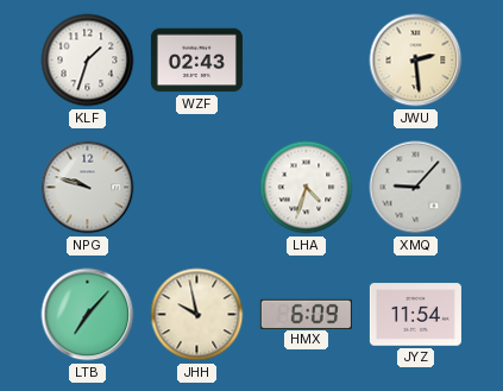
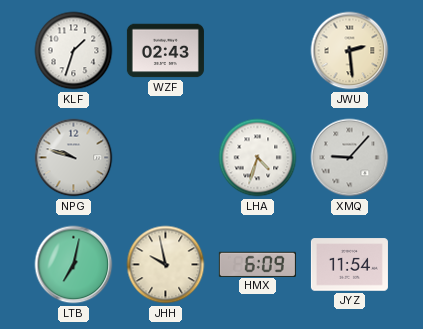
LTB: 7:07 -> 7:02 (74, 265)
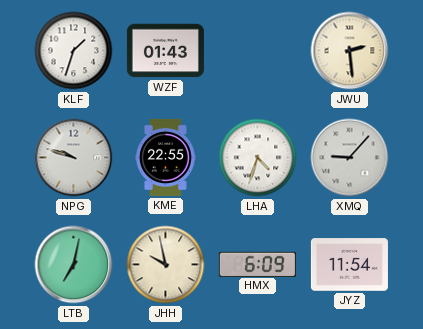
WZF: 02:43 -> 01:43 (165, 51)
KME: none -> 22:55 (166, 157)
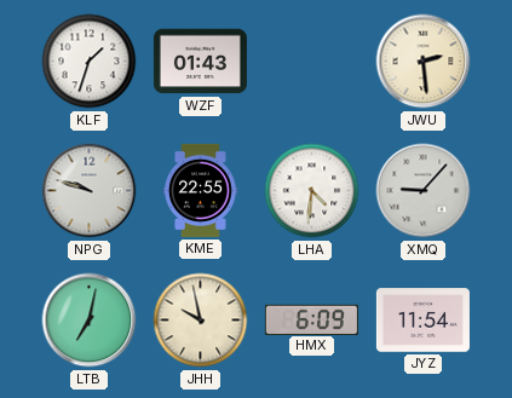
LHA: 4:33 -> 4:31 (312, 191)
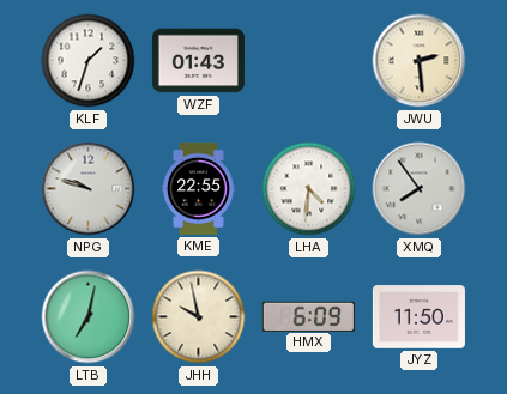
XMQ: 9:07 -> 7:54 (420, 189)
JYZ: 11:54 -> 11:50 (418, 317)
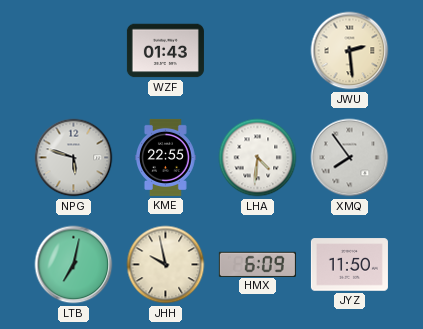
KLF: 1:33 -> none (89, 61)
NPG: 9:48 -> 5:48 (74, 158)
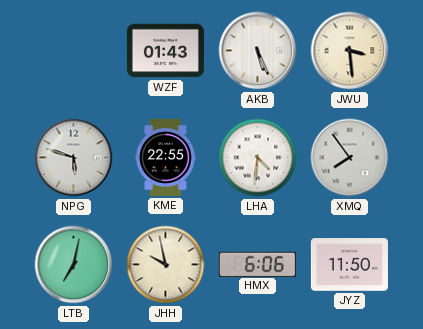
AKB: none -> 5:26 (258, 51)
JWU: 2:29 -> 3:29 (350, 51)
HMX: 6:09 -> 6:06 (257, 264)
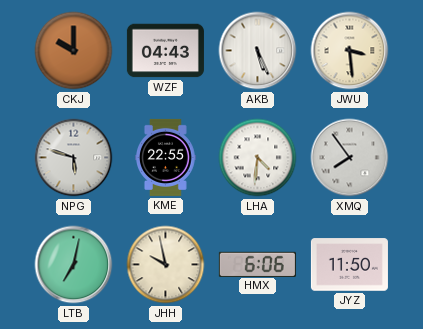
CKJ: none -> 10:00 (74, 51)
WZF: 01:43 -> 04:43 (165, 51)
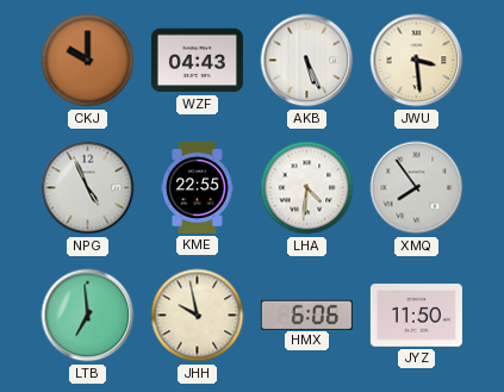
NPG: 5:48 -> 4:56 (88, 188)
LTB: 7:02 -> 6:59 (88, 316)
